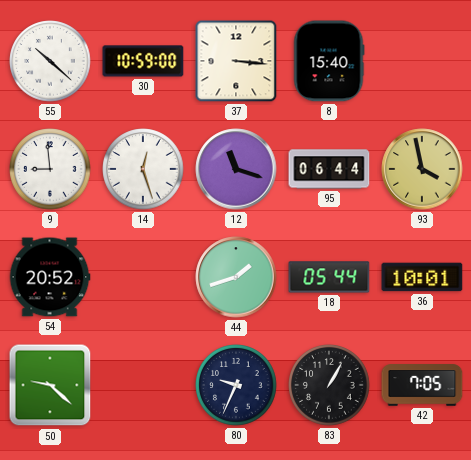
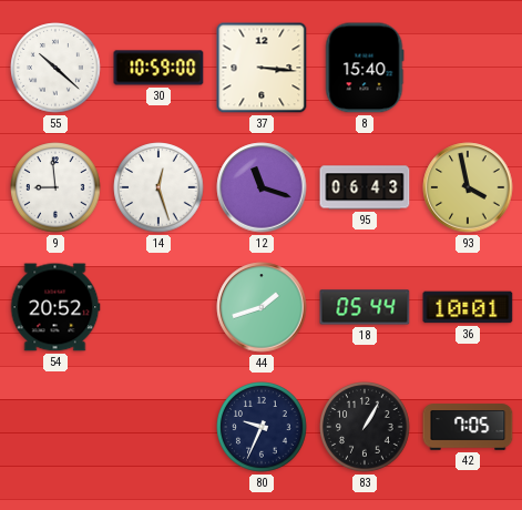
95: 06:44 -> 06:43 (365, 187)
50: 9:22 -> none (50, 385)
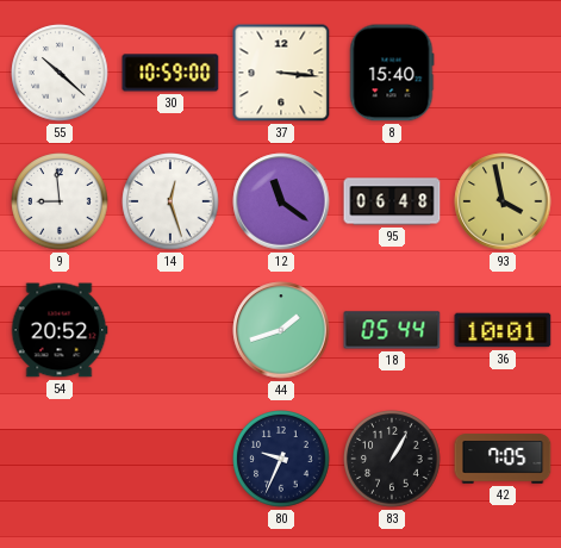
12: 11:18 -> 11:21 (281, 201)
95: 06:43 -> 06:48 (392, 201)
